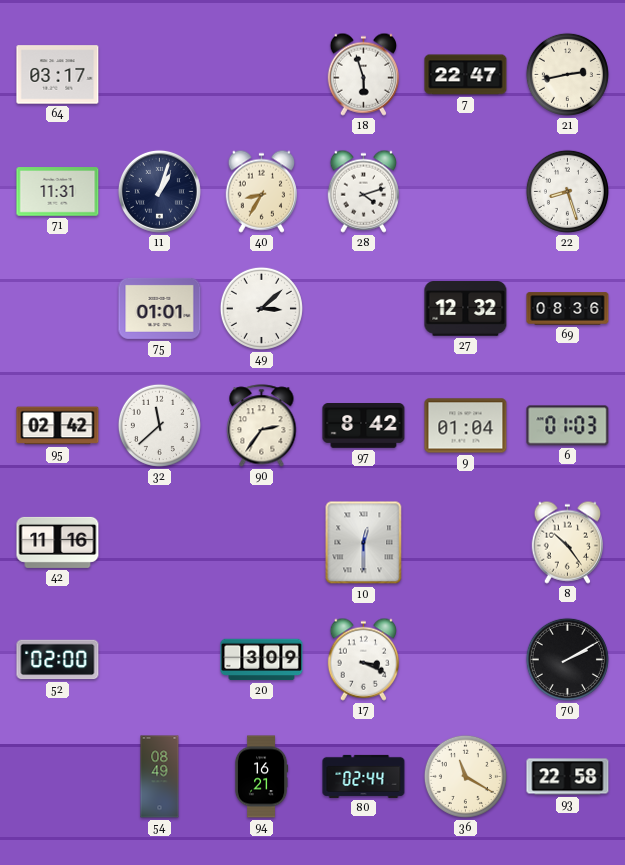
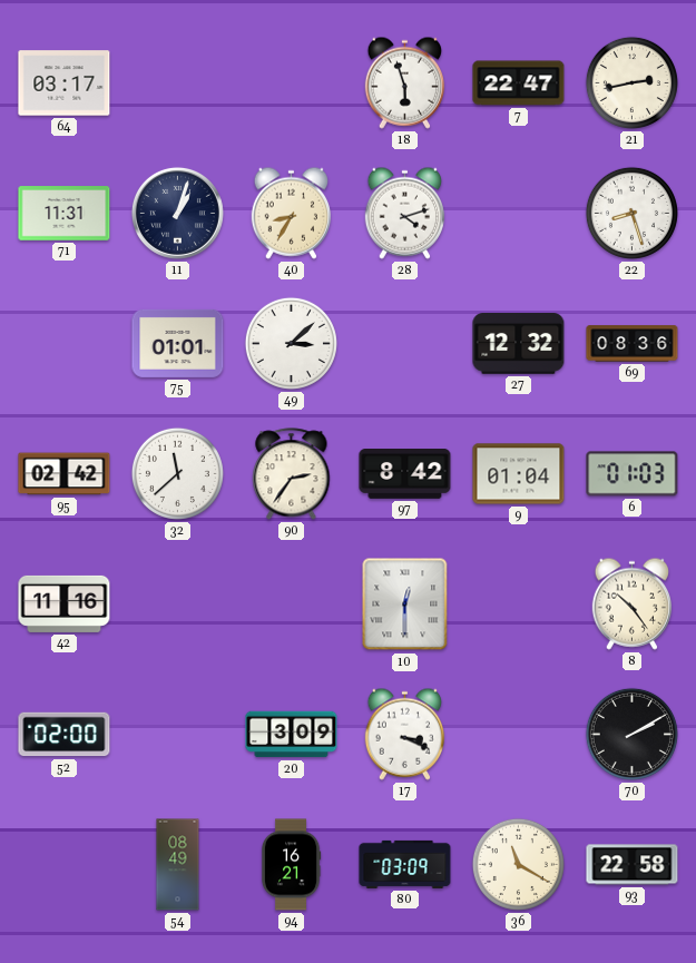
80: 02:44 -> 03:09 (405, 864)
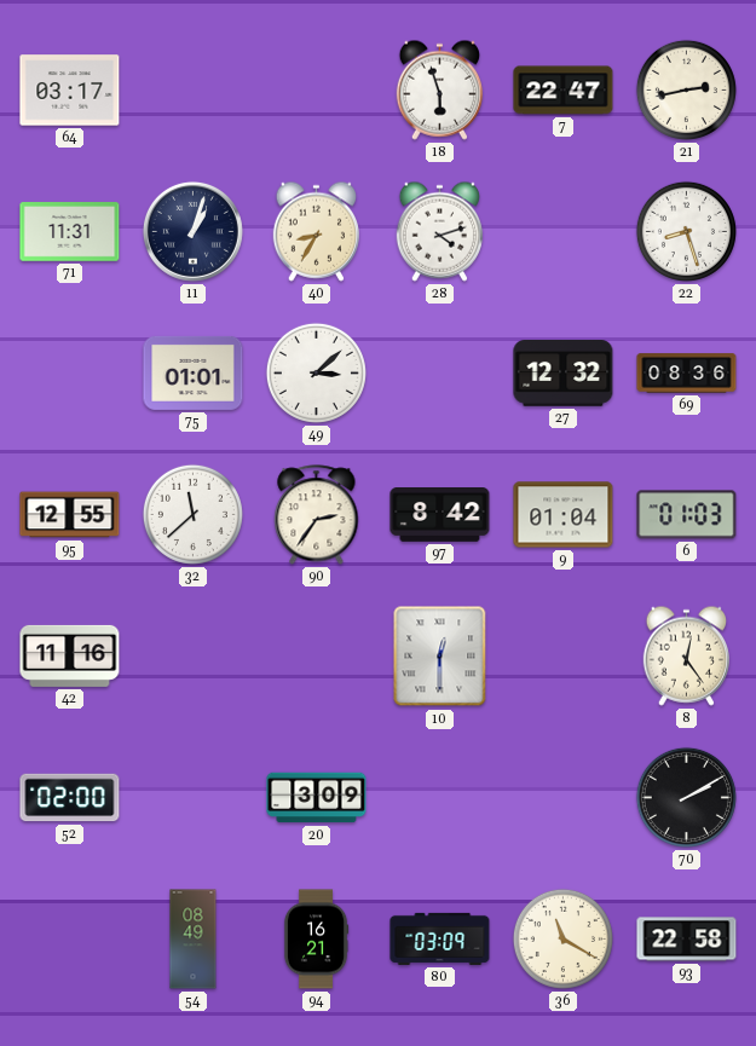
95: 02:42 -> 12:55 (70, 515)
8: 10:24 -> 12:24 (686, 655)
17: 3:19 -> none (404, 734)
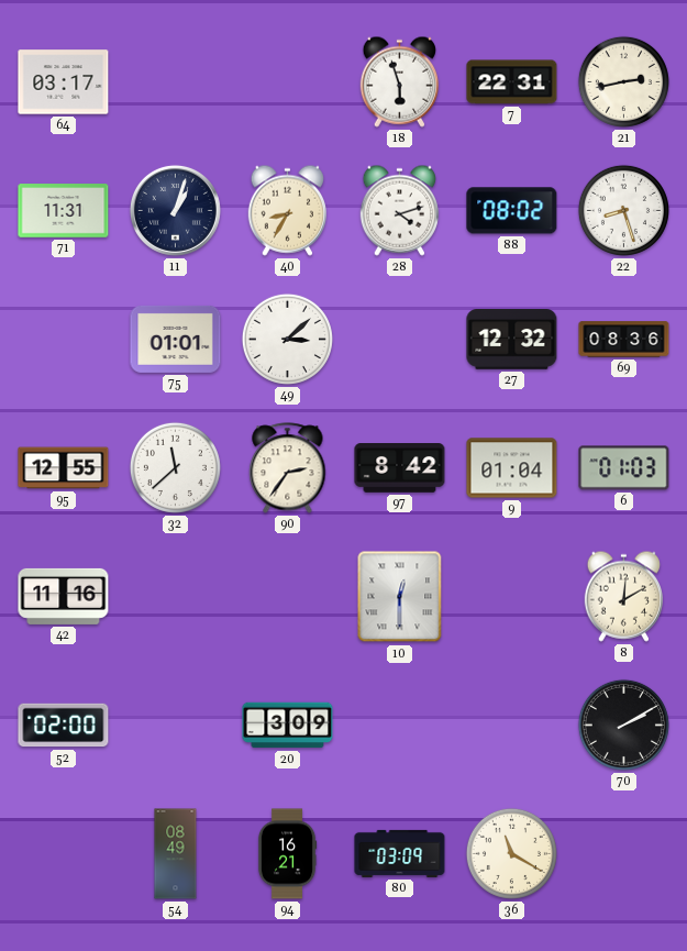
7: 22:47 -> 22:31 (512, 82)
88: none -> 08:02 (512, 211)
8: 12:24 -> 12:10 (623, 596)
93: 22:58 -> none (687, 940)
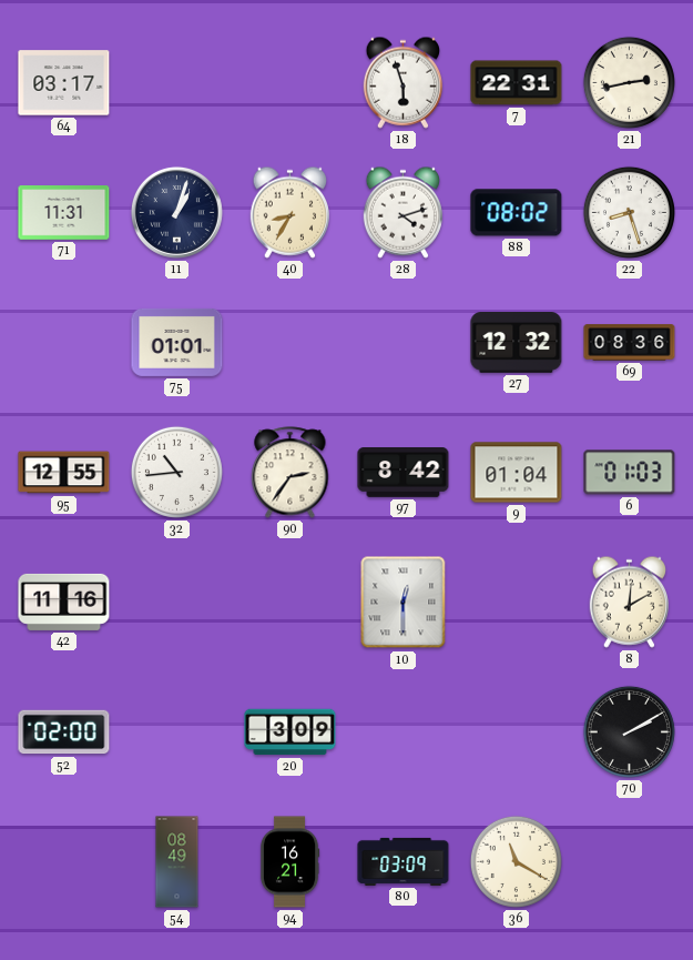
49: 3:08 -> none (287, 339)
32: 11:38 -> 10:44 (176, 472)
